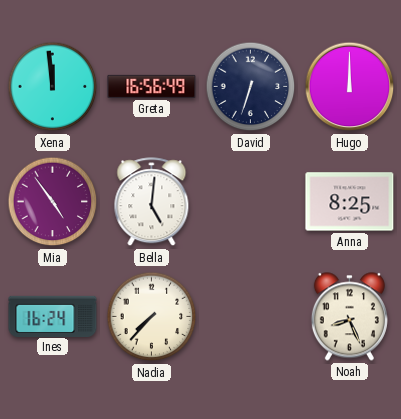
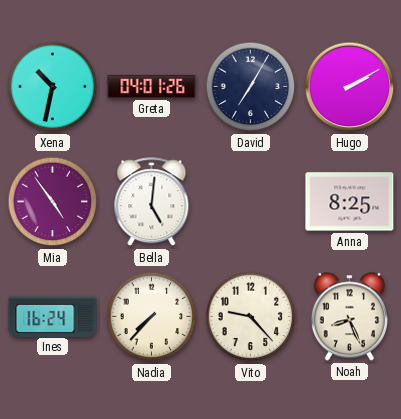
Xena: 11:59 -> 10:32 (53, 87)
Greta: 16:56 -> 04:01 (152, 86)
David: 6:33 -> 7:05 (251, 87)
Hugo: 12:00 -> 2:10 (350, 87)
Vito: none -> 9:23 (251, 317)
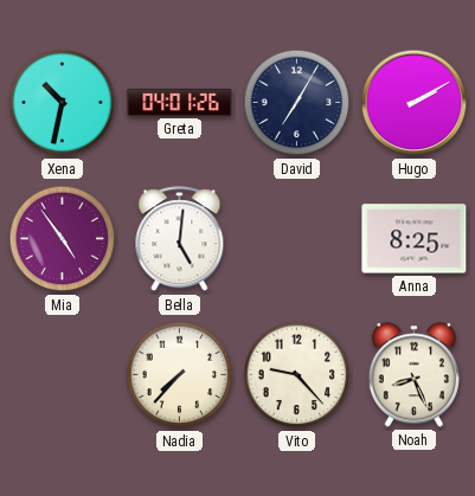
Ines: 16:24 -> none (53, 316)
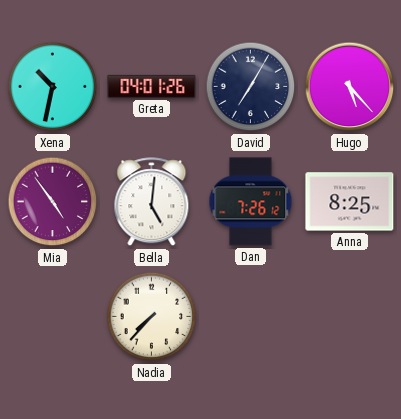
Hugo: 2:10 -> 5:23 (350, 87)
Dan: none -> 7:26 (251, 202)
Vito: 9:23 -> none (297, 375)
Noah: 8:26 -> none (413, 375)
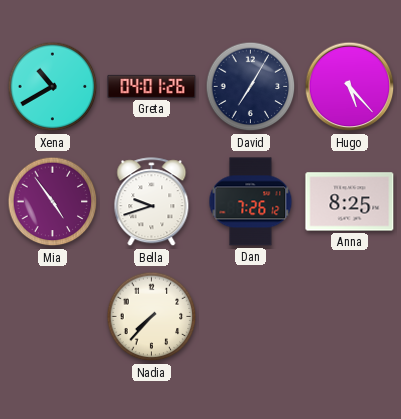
Xena: 10:32 -> 10:40 (53, 87)
Bella: 5:01 -> 9:42 (152, 202)
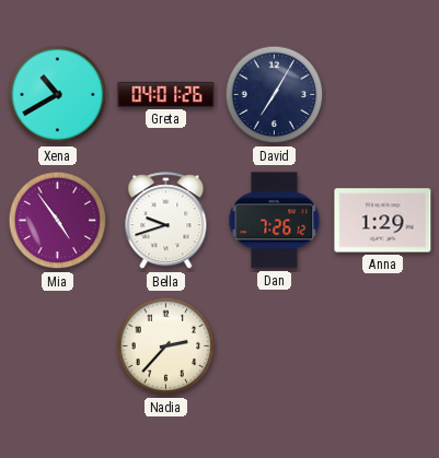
Hugo: 5:23 -> none (350, 87)
Anna: 8:25 -> 1:29 (383, 221)
Nadia: 7:37 -> 2:37 (166, 347)
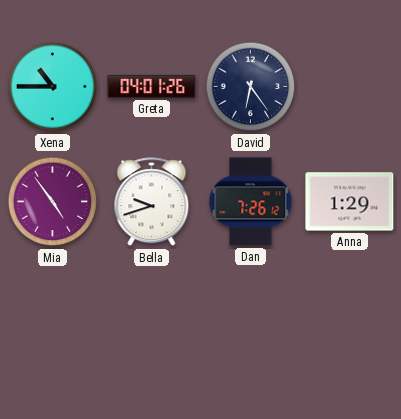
Xena: 10:40 -> 10:45 (53, 87)
David: 7:05 -> 6:24 (251, 87)
Nadia: 2:37 -> none (166, 347)
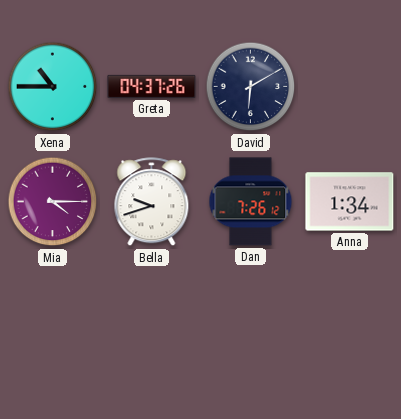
Greta: 04:01 -> 04:37 (152, 86)
David: 6:24 -> 6:10 (251, 87)
Mia: 4:54 -> 4:15 (53, 202)
Anna: 1:29 -> 1:34 (350, 202)
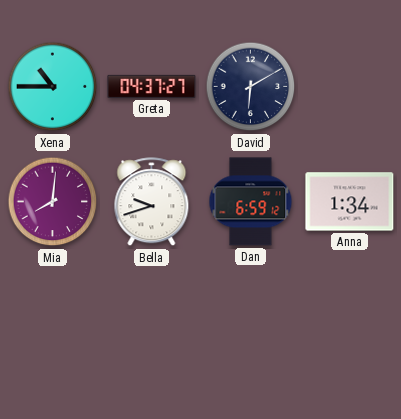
Greta: 04:37:26 -> 04:37:27 (152, 86)
Mia: 4:15 -> 8:01 (53, 202)
Dan: 7:26 -> 6:59 (251, 202)
